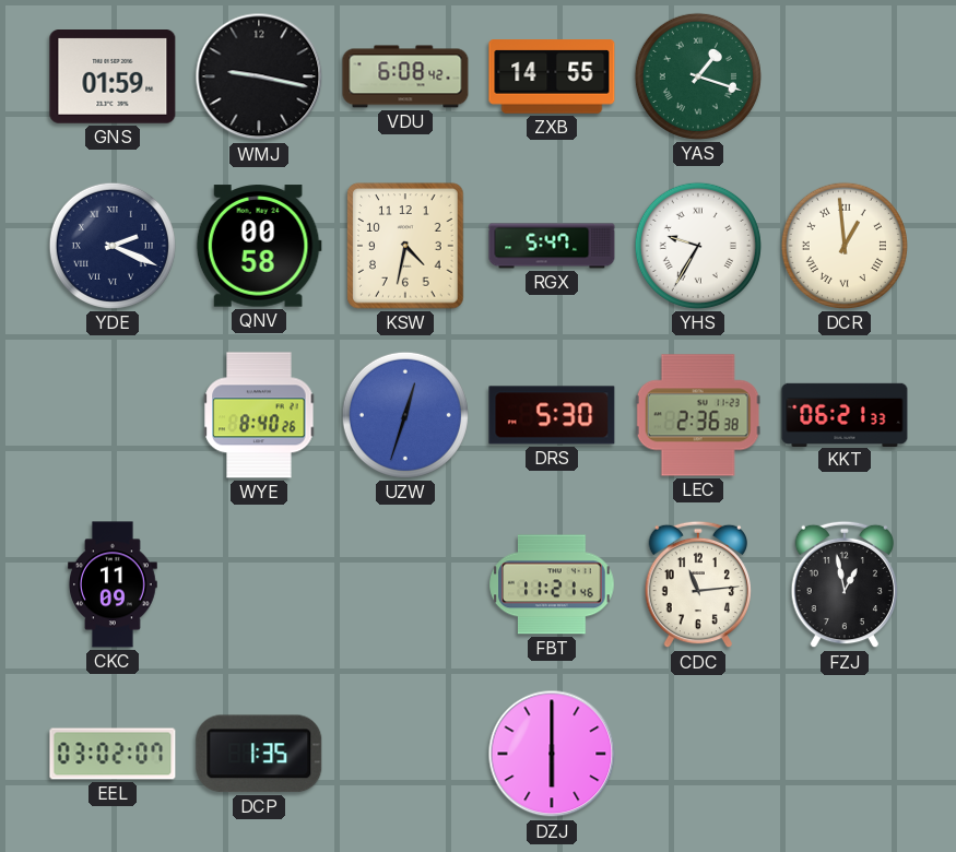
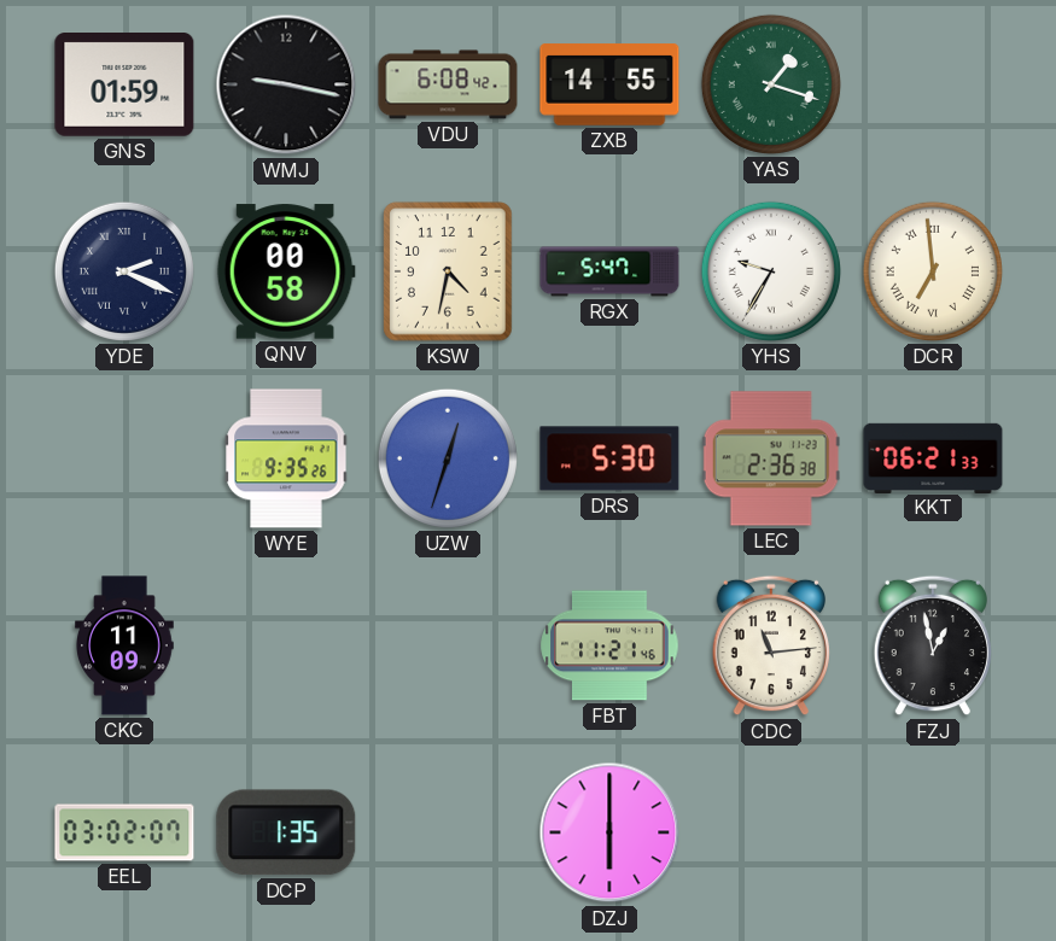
DCR: 12:59 -> 6:59 (933, 271)
WYE: 8:40 -> 9:35 (286, 458)
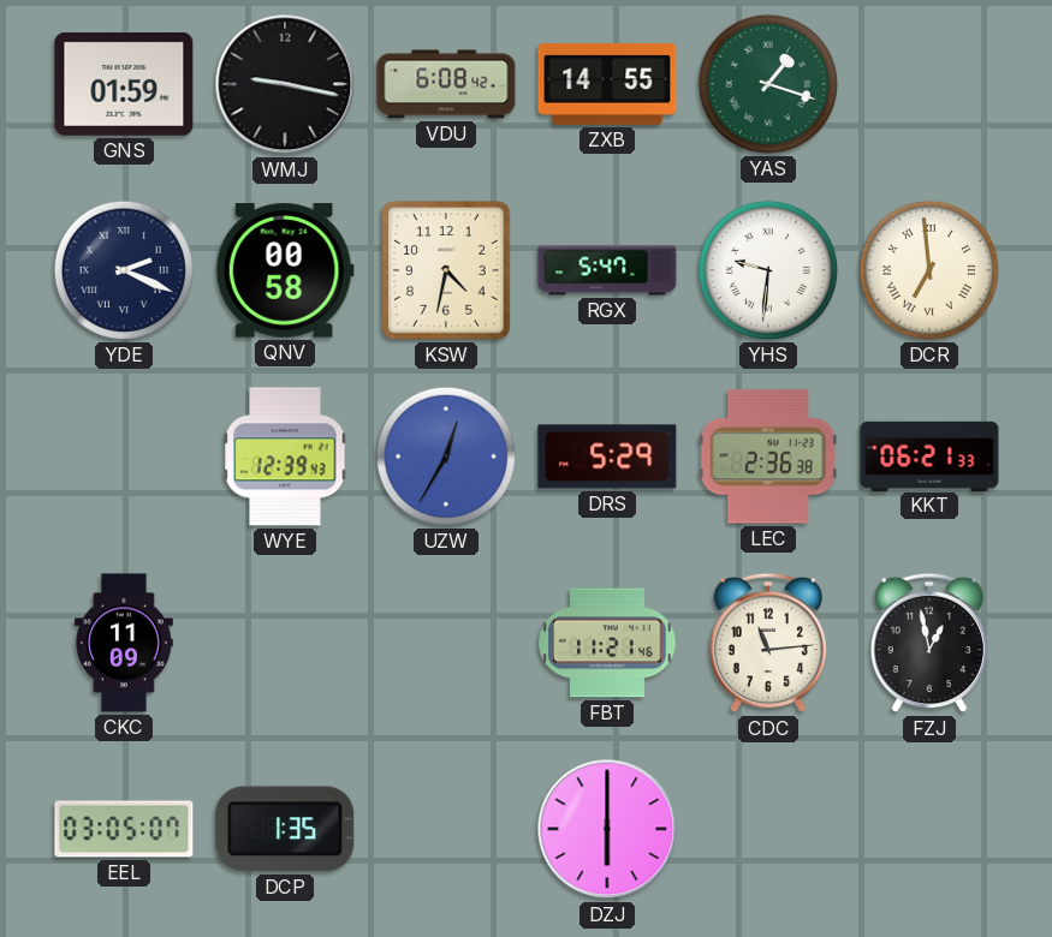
YHS: 9:35 -> 9:31 (768, 270)
WYE: 9:35 -> 12:39 (285, 456)
UZW: 12:33 -> 12:35 (446, 456)
DRS: 5:30 -> 5:29 (607, 456)
EEL: 03:02 -> 03:05 (124, 829)
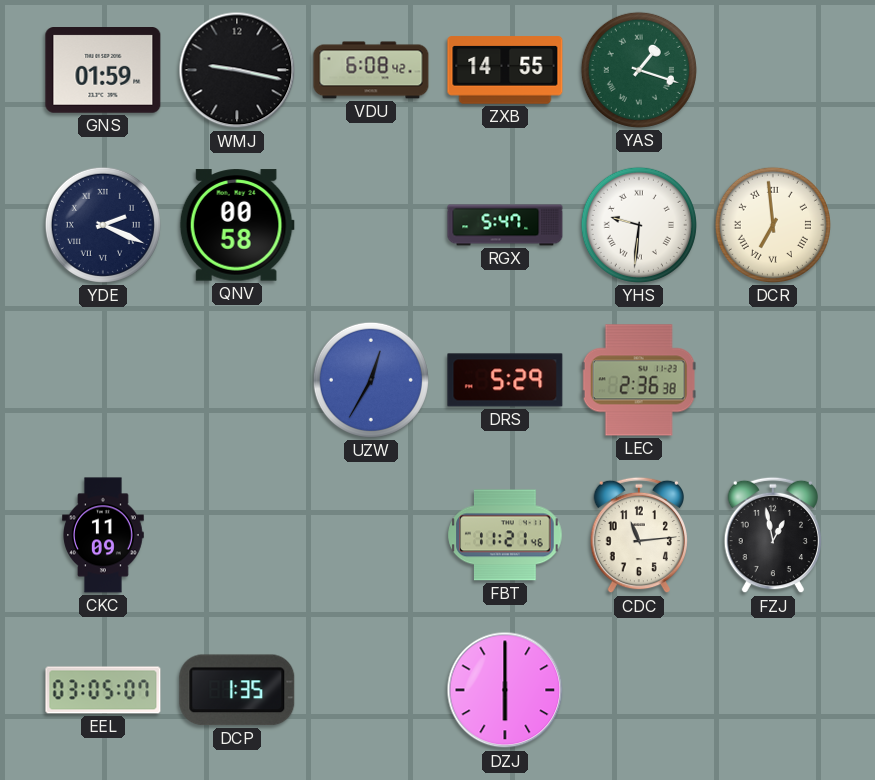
KSW: 4:32 -> none (446, 270)
WYE: 12:39 -> none (285, 456)
KKT: 06:21 -> none (929, 455)
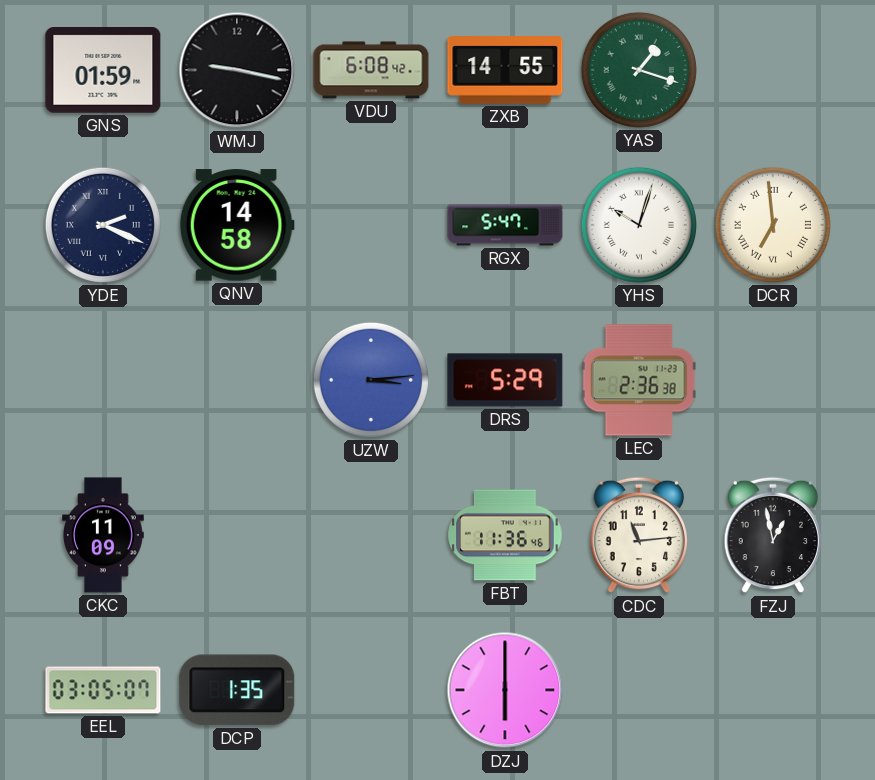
QNV: 00:58 -> 14:58 (237, 225)
YHS: 9:31 -> 10:03 (639, 225)
UZW: 12:35 -> 3:14 (371, 380)
FBT: 11:21 -> 11:36 (505, 535)
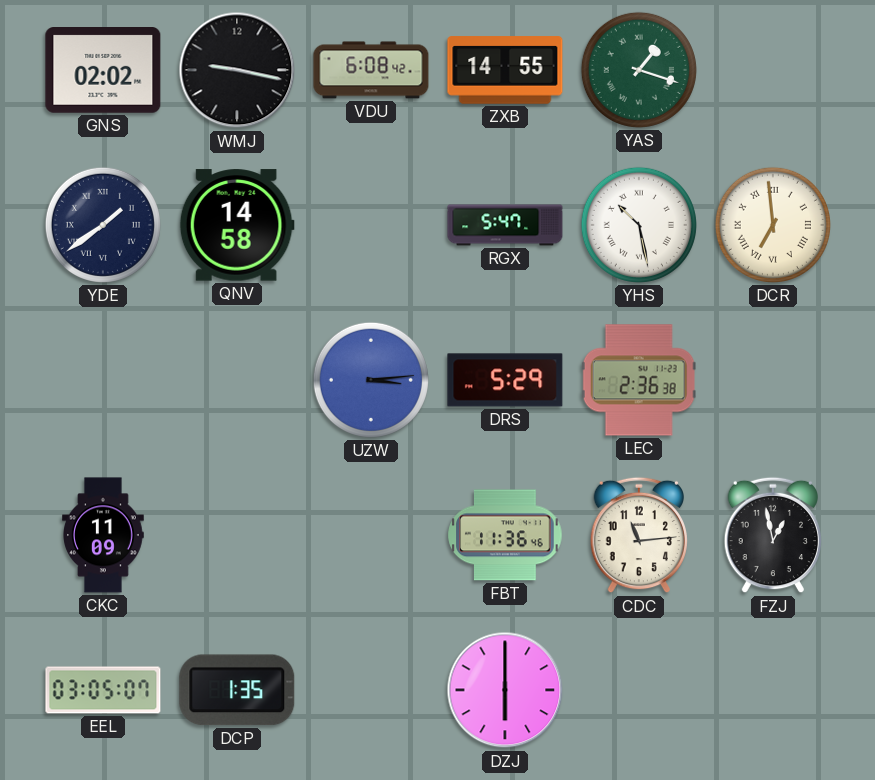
GNS: 01:59 -> 02:02 (103, 71)
YDE: 2:19 -> 1:39 (103, 225)
YHS: 10:03 -> 10:28 (639, 225)
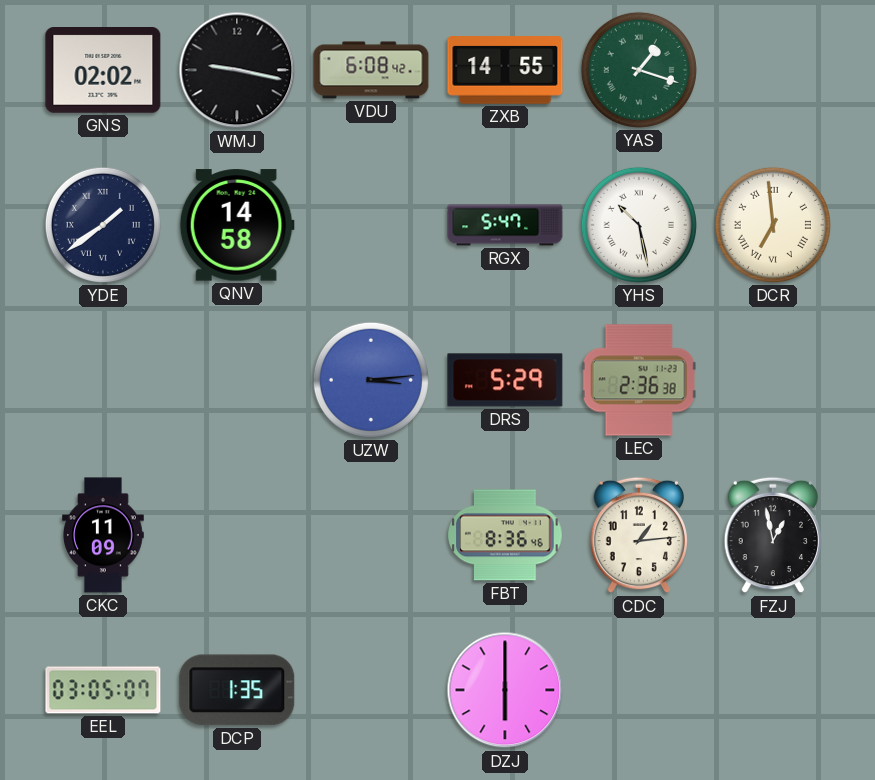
FBT: 11:36 -> 8:36 (505, 535)
CDC: 11:14 -> 1:14 (638, 535)
